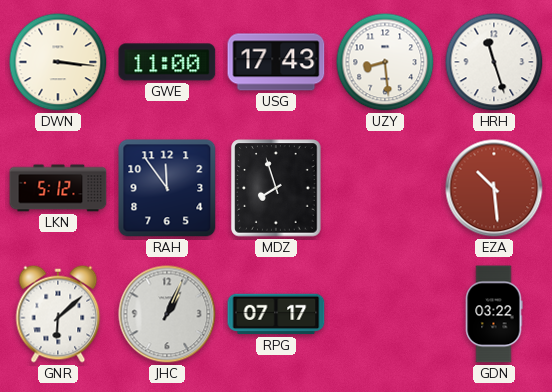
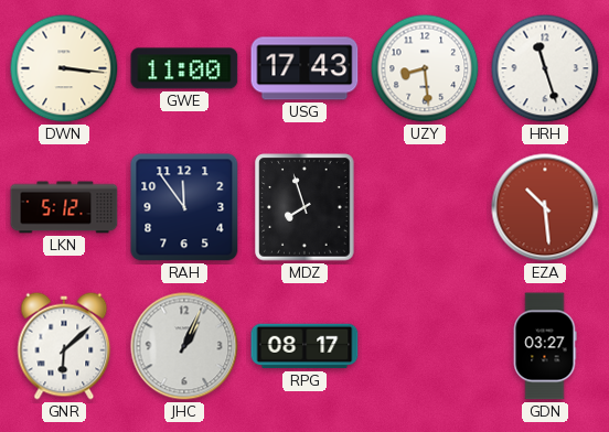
RPG: 07:17 -> 08:17 (304, 346)
GDN: 03:22 -> 03:27 (545, 346)
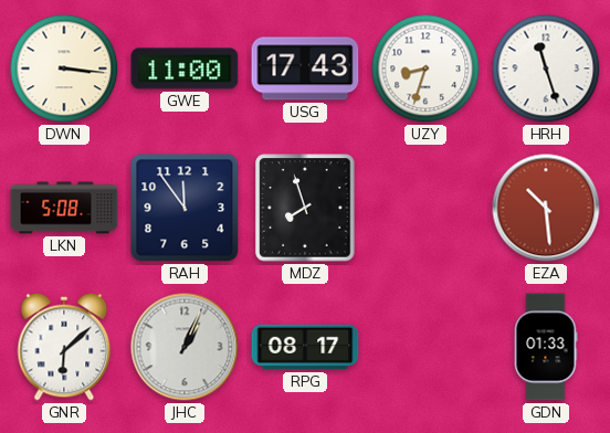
UZY: 8:29 -> 8:33 (425, 68)
LKN: 5:12 -> 5:08 (64, 208)
GDN: 03:27 -> 01:33 (546, 347)
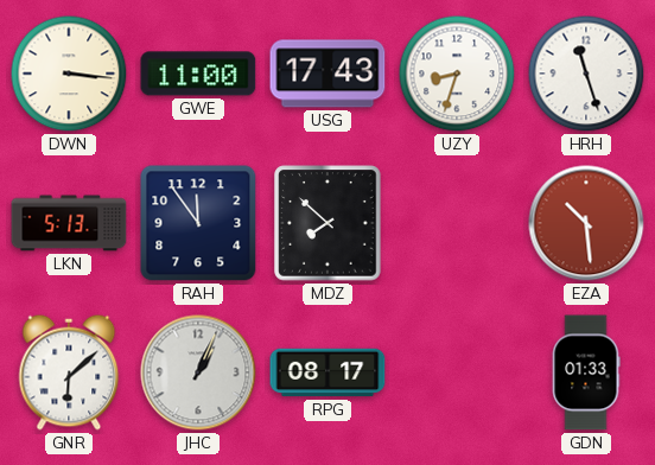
LKN: 5:08 -> 5:13 (69, 223)
MDZ: 7:57 -> 7:52 (327, 223)
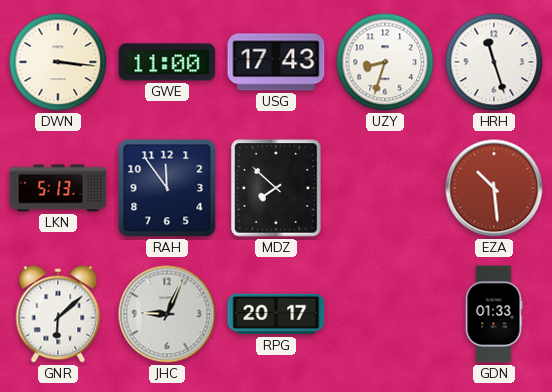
JHC: 1:04 -> 9:04 (167, 314)
RPG: 08:17 -> 20:17 (276, 314)
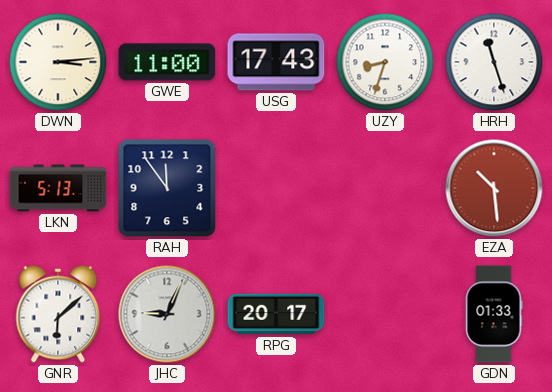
DWN: 3:16 -> 3:14 (58, 62)
MDZ: 7:52 -> none (276, 188)
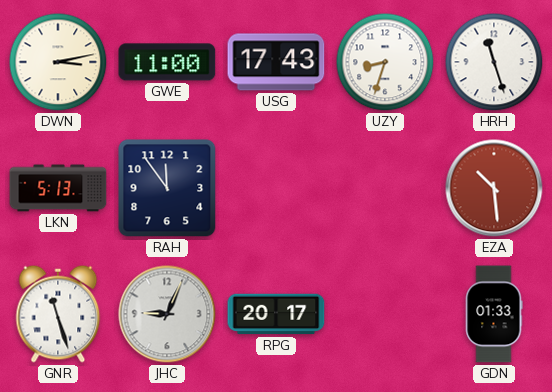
DWN: 3:14 -> 3:13 (58, 62)
GNR: 6:08 -> 11:27 (58, 314)
